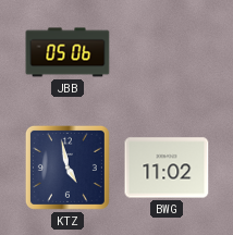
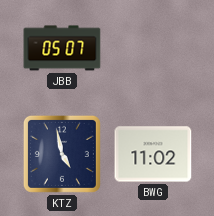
JBB: 05:06 -> 05:07 (62, 48)
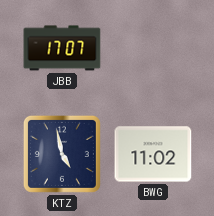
JBB: 05:07 -> 17:07 (62, 48)
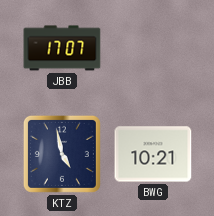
BWG: 11:02 -> 10:21 (153, 154)
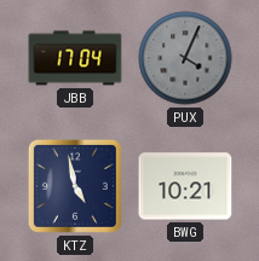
JBB: 17:07 -> 17:04 (75, 58)
PUX: none -> 4:04 (185, 58)
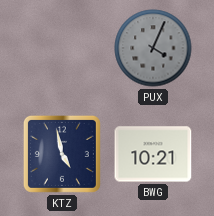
JBB: 17:04 -> none (75, 58)
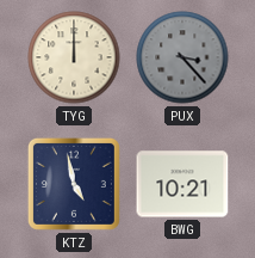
TYG: none -> 12:00 (74, 57)
PUX: 4:04 -> 3:23 (182, 57)
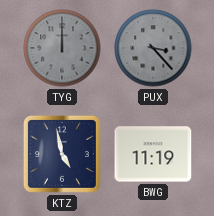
TYG dial: cream -> grey (62, 48)
BWG: 10:21 -> 11:19 (153, 154)
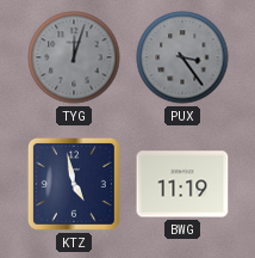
TYG: 12:00 -> 12:03 (74, 57)
PUX: 3:23 -> 3:24 (182, 57)
